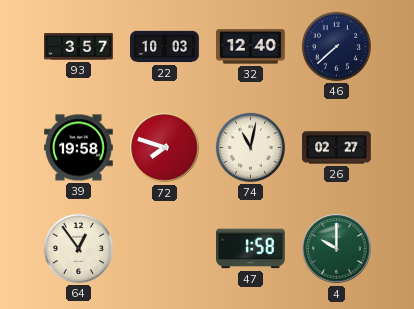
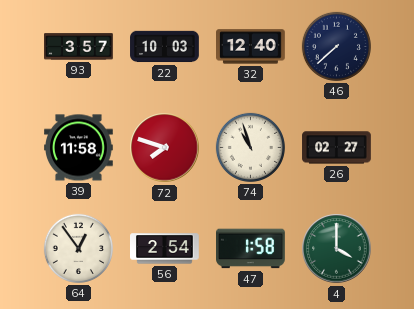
39: 19:58 -> 11:58 (79, 148)
74: 11:02 -> 10:57 (250, 147)
56: none -> 2:54 (165, 249)
4: 10:00 -> 4:00 (337, 249)
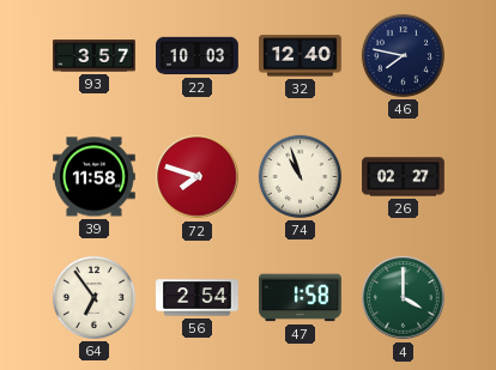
46: 7:38 -> 7:47 (403, 55)
64: 12:54 -> 6:54 (93, 297)
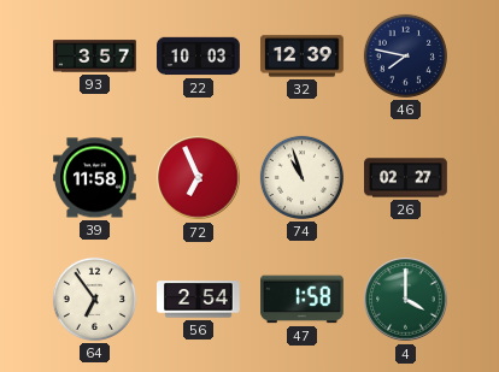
32: 12:40 -> 12:39 (303, 57)
72: 7:48 -> 6:56 (199, 178)
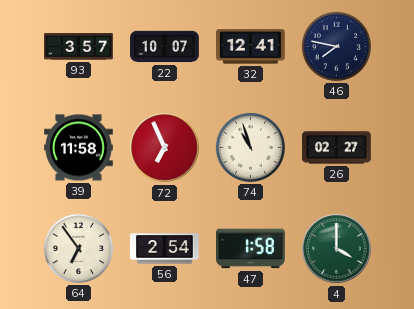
22: 10:03 -> 10:07 (165, 47)
32: 12:39 -> 12:41 (251, 47)
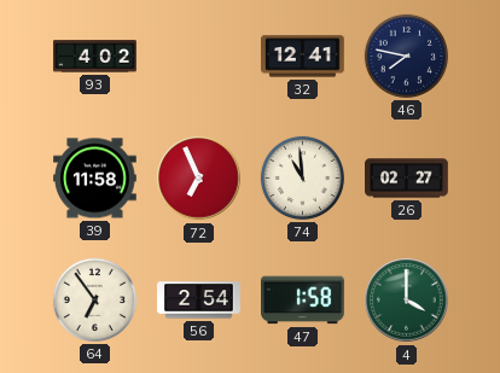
93: 3:57 -> 4:02 (95, 57)
22: 10:07 -> none (165, 47)
74: 10:57 -> 10:59 (302, 177)
